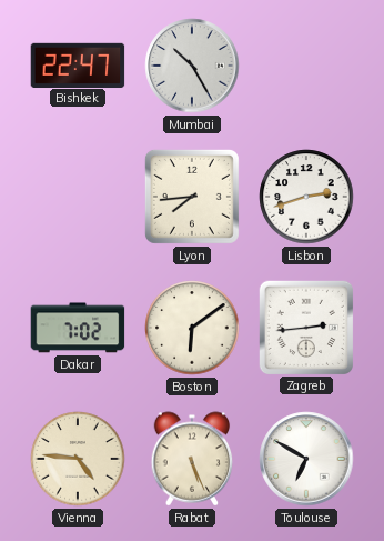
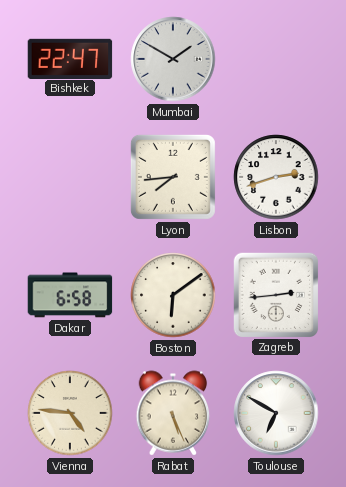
Mumbai: 10:25 -> 1:50 (173, 59)
Dakar: 7:02 -> 6:58 (70, 295)
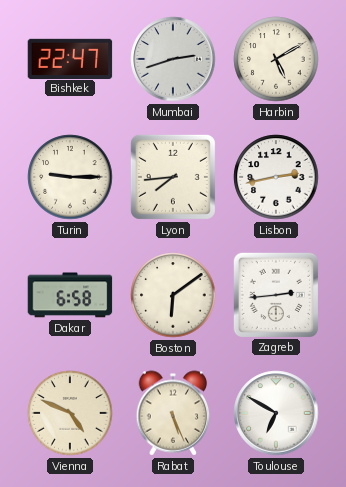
Mumbai: 1:50 -> 2:42 (173, 59)
Harbin: none -> 5:10 (276, 59)
Turin: none -> 9:15 (70, 177)
Lisbon: 2:42 -> 2:43 (276, 177)
Vienna: 4:46 -> 4:49 (70, 413)
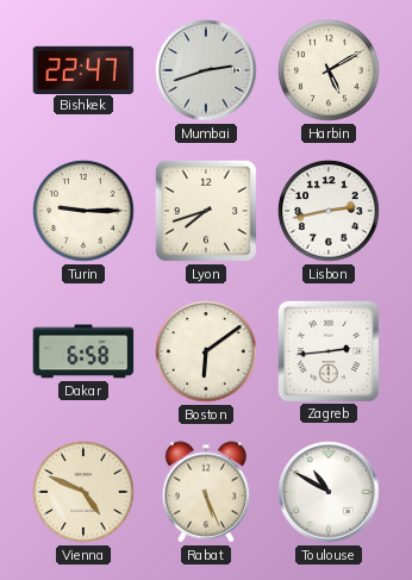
Lyon: 7:44 -> 7:42 (206, 211)
Toulouse: 6:50 -> 10:50 (329, 492)
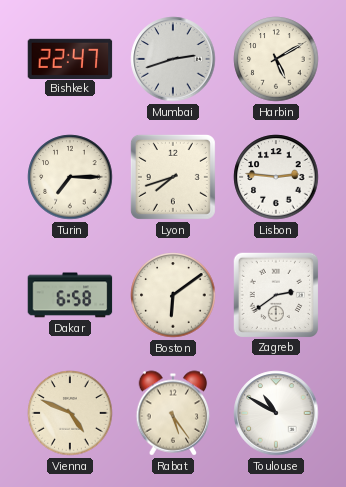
Turin: 9:15 -> 7:15 (70, 177)
Lisbon: 2:43 -> 2:46 (276, 177)
Zagreb: 2:44 -> 2:39 (275, 294)
Rabat: 5:26 -> 5:24 (173, 413)
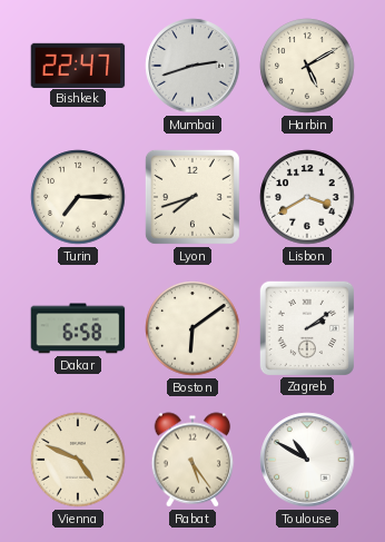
Lisbon: 2:46 -> 3:40 (307, 197)
Zagreb: 2:39 -> 2:09 (306, 327)
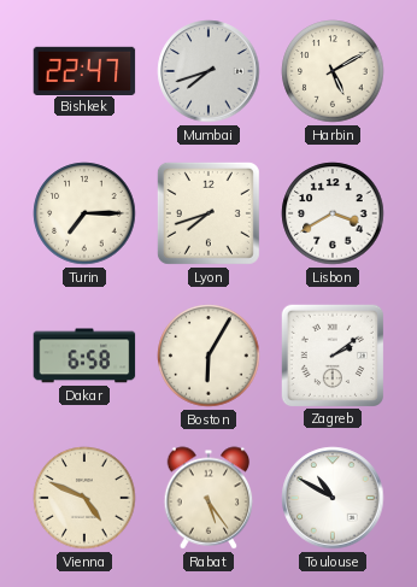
Mumbai: 2:42 -> 7:42 (208, 71)
Boston: 6:09 -> 6:05 (208, 356)
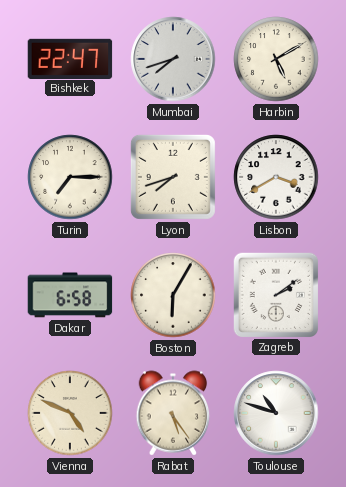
Toulouse: 10:50 -> 10:48 (276, 413)
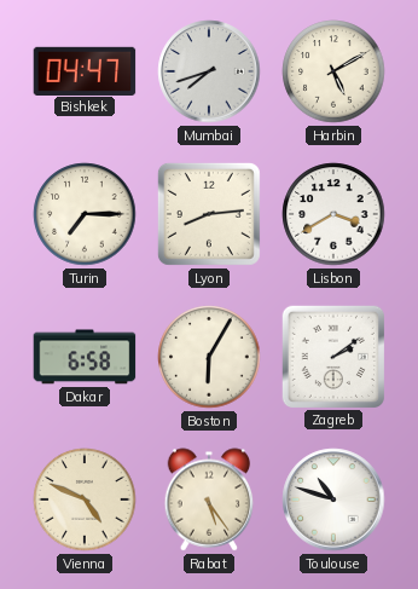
Bishkek: 22:47 -> 04:47 (85, 70)
Lyon: 7:42 -> 8:14 (209, 214)
